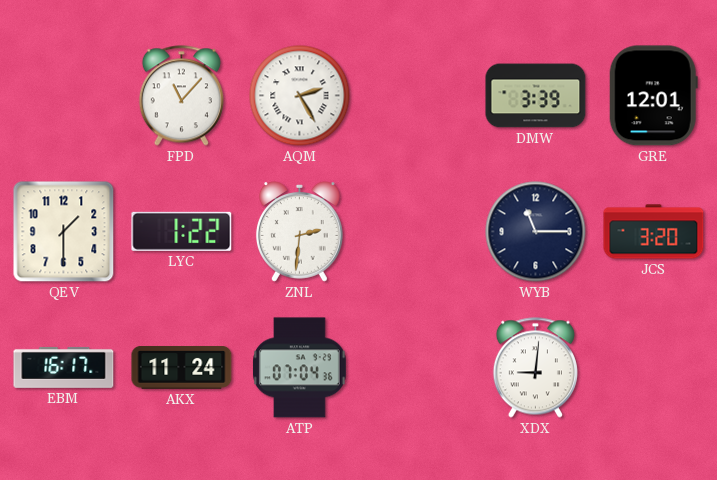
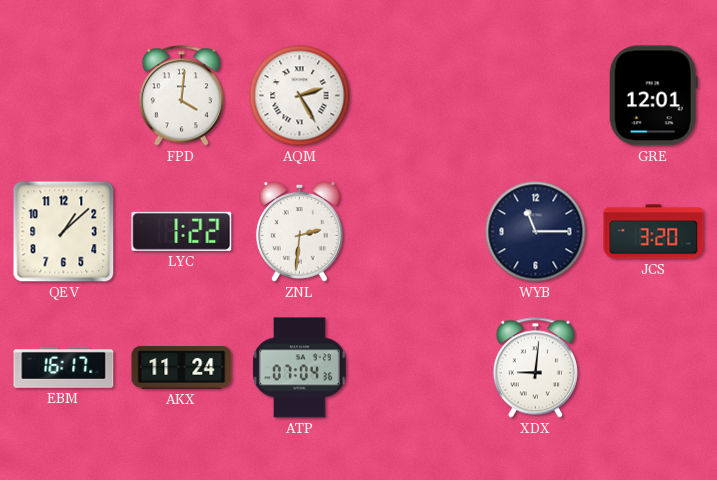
FPD: 11:07 -> 4:01 (181, 96)
DMW: 3:39 -> none (536, 96)
QEV: 1:30 -> 1:08 (64, 232)
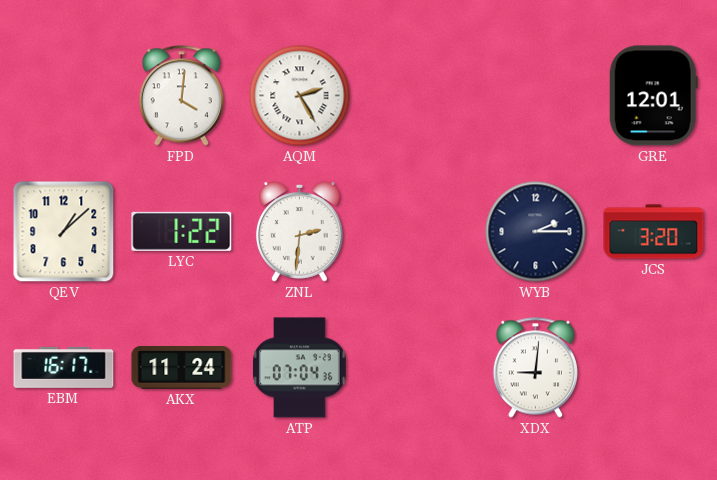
WYB: 11:15 -> 2:15 (536, 232)
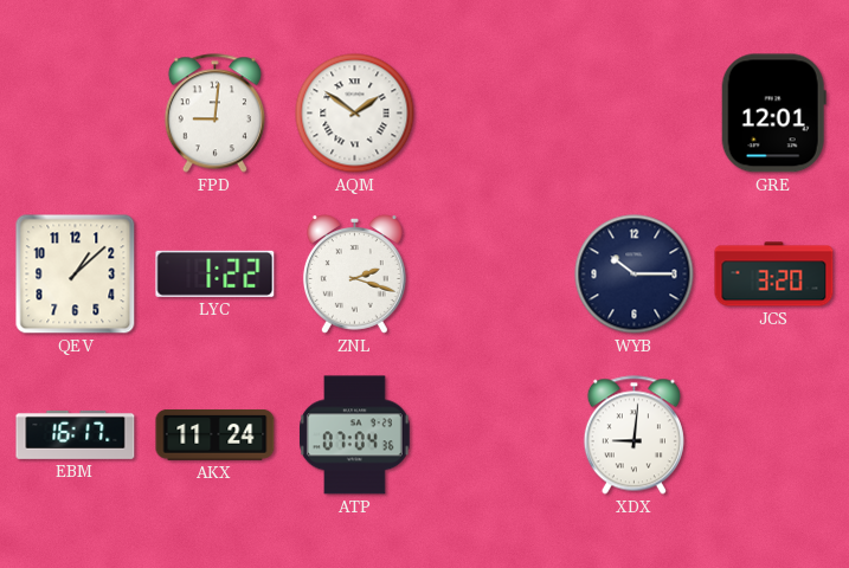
FPD: 4:01 -> 9:01 (214, 114)
AQM: 2:25 -> 1:51 (355, 114)
ZNL: 2:31 -> 2:18 (354, 275)
WYB: 2:15 -> 10:15 (635, 275)
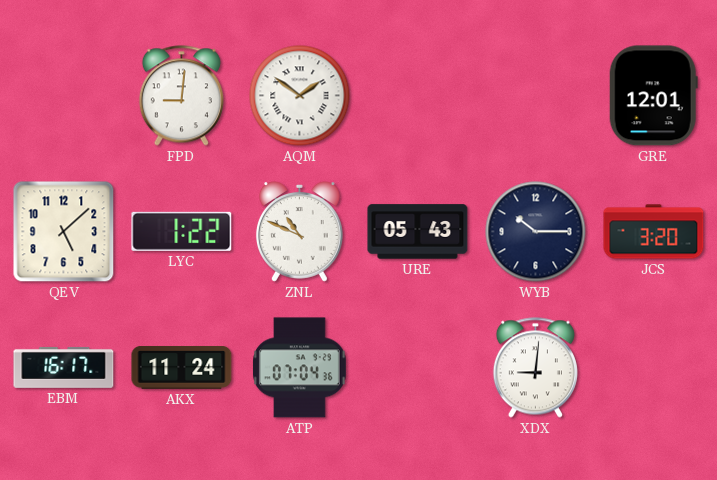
QEV: 1:08 -> 5:08 (64, 232)
ZNL: 2:18 -> 10:49 (299, 232)
URE: none -> 05:43 (418, 232)
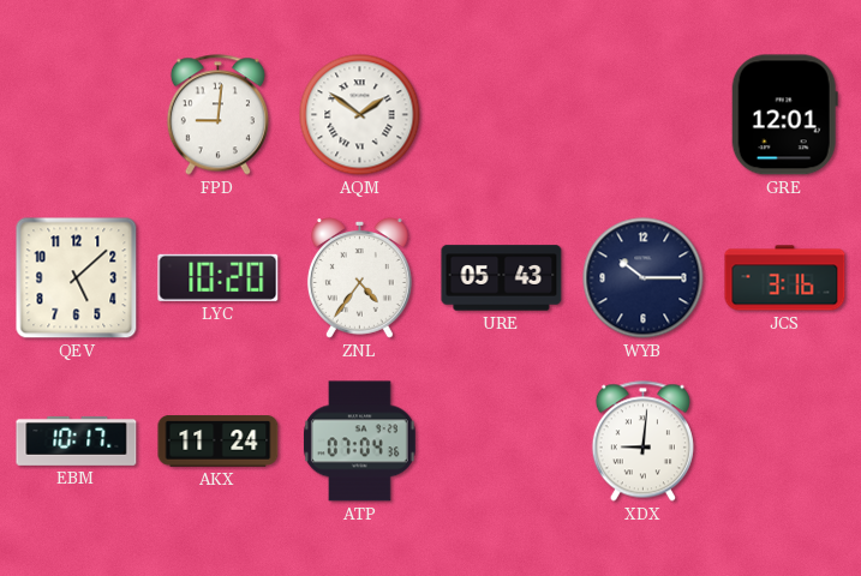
LYC: 1:22 -> 10:20 (219, 277)
ZNL: 10:49 -> 4:36 (359, 278)
JCS: 3:20 -> 3:16 (785, 278)
EBM: 16:17 -> 10:17 (77, 440)
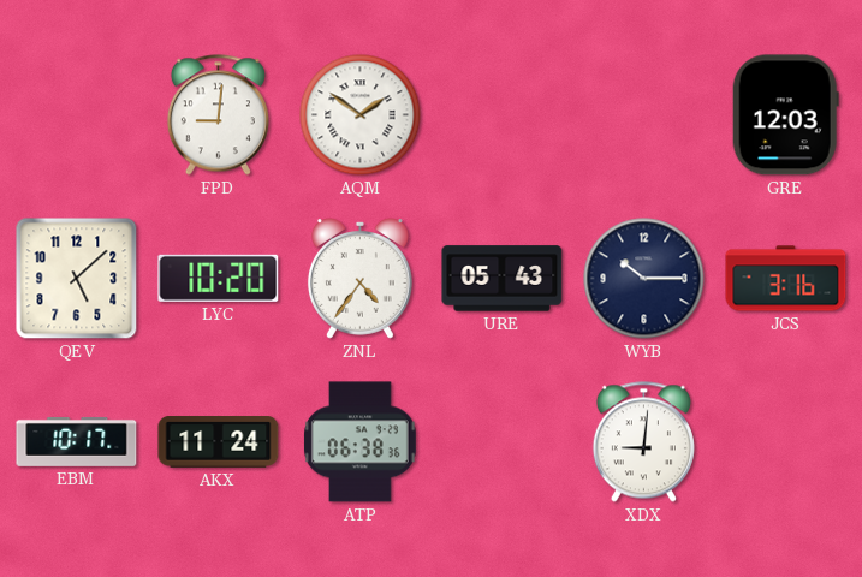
GRE: 12:01 -> 12:03 (785, 115)
ATP: 07:04 -> 06:38 (359, 442)
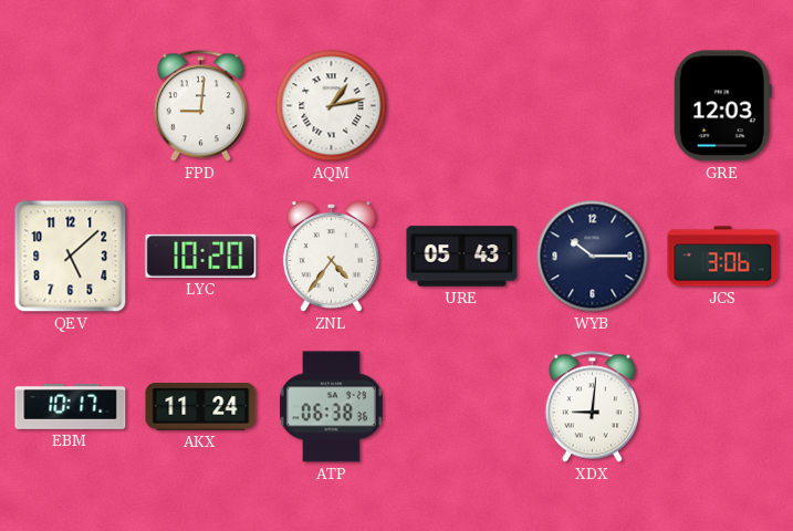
AQM: 1:51 -> 1:13 (332, 106)
JCS: 3:16 -> 3:06 (723, 257)
